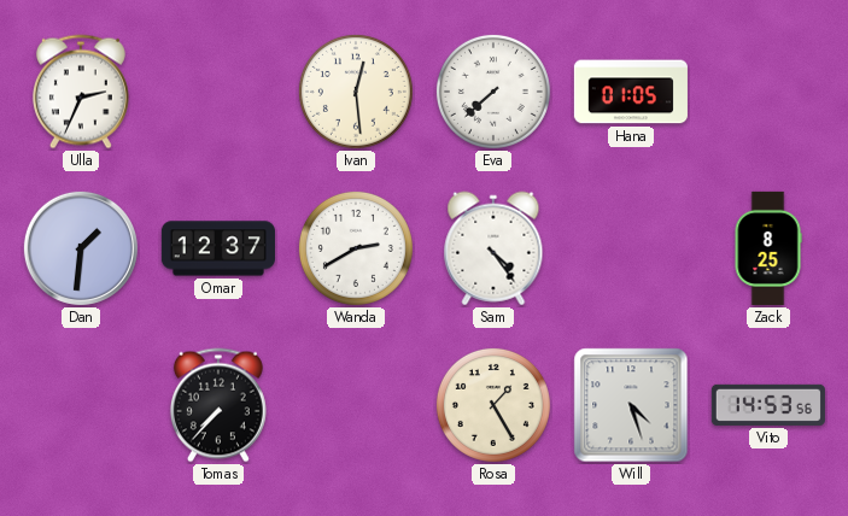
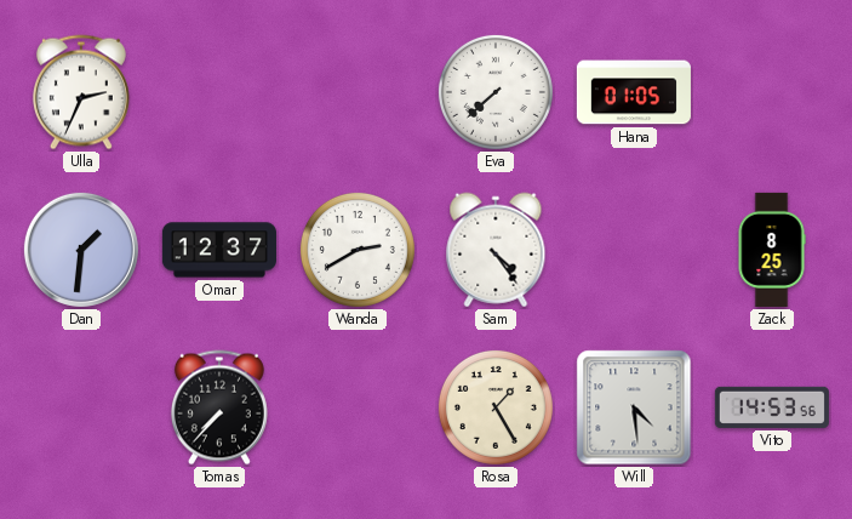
Ivan: 12:29 -> none (356, 92)
Will: 4:27 -> 4:29 (634, 407)
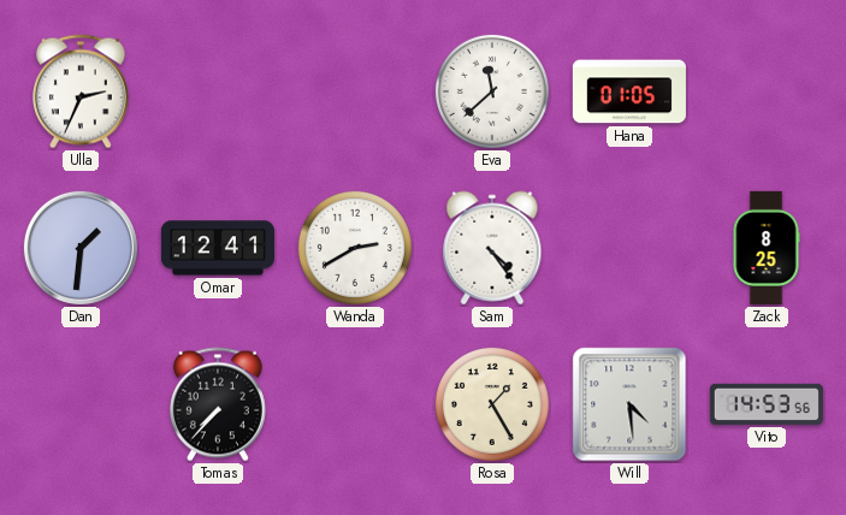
Eva: 7:38 -> 11:38 (492, 91)
Omar: 12:37 -> 12:41 (218, 248)
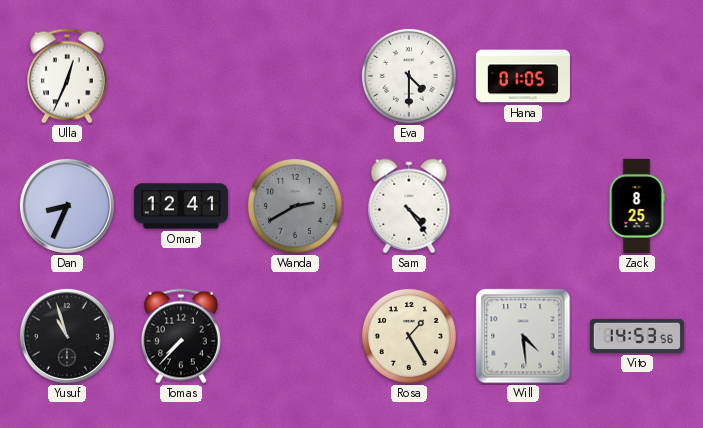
Ulla: 2:34 -> 12:34 (67, 76)
Eva: 11:38 -> 4:30 (409, 76)
Dan: 1:31 -> 8:34 (67, 206)
Wanda dial: white -> grey (295, 206)
Yusuf: none -> 10:57 (67, 336)
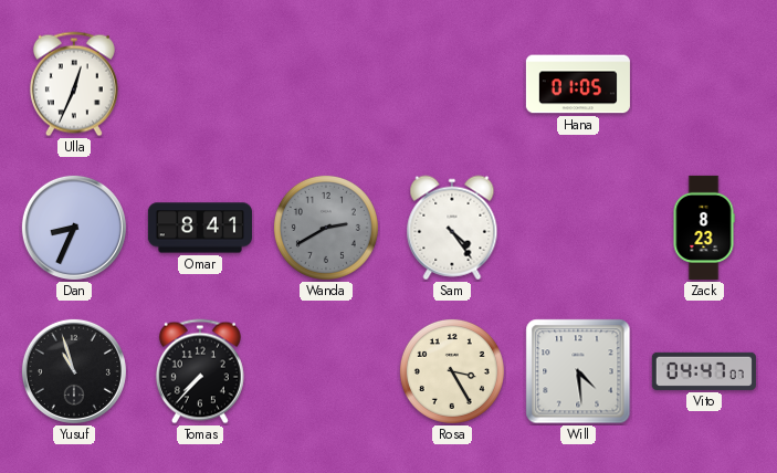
Eva: 4:30 -> none (409, 76)
Omar: 12:41 -> 8:41 (200, 228)
Zack: 8:25 -> 8:23 (704, 228)
Rosa: 1:25 -> 3:25 (452, 371)
Vito: 14:53 -> 04:47 (704, 371)
